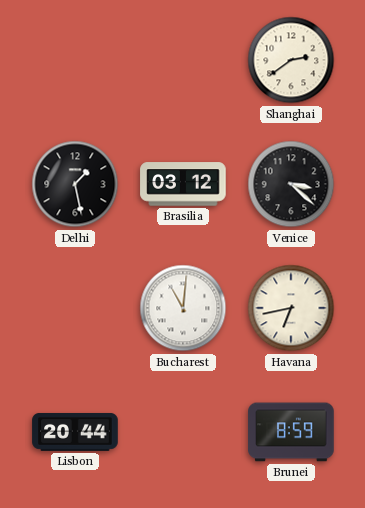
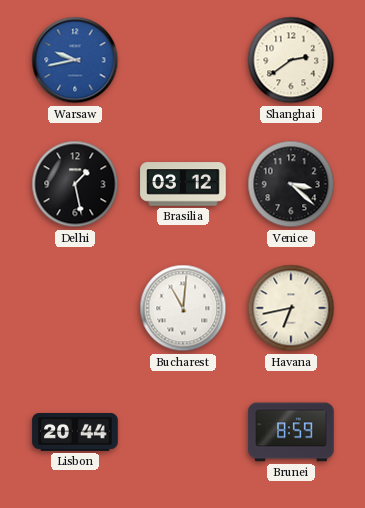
Warsaw: none -> 9:43 (75, 60)
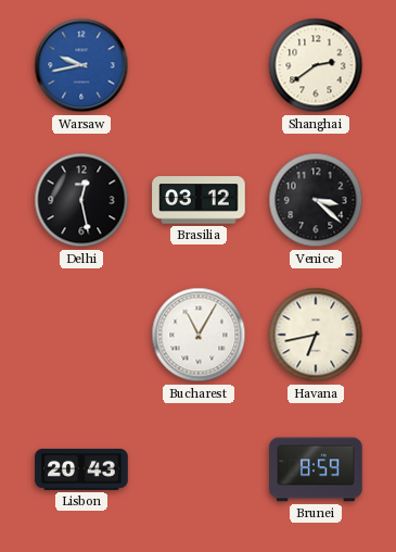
Delhi: 1:28 -> 12:28 (81, 200)
Bucharest: 11:01 -> 11:05 (199, 335)
Lisbon: 20:44 -> 20:43 (81, 469)
